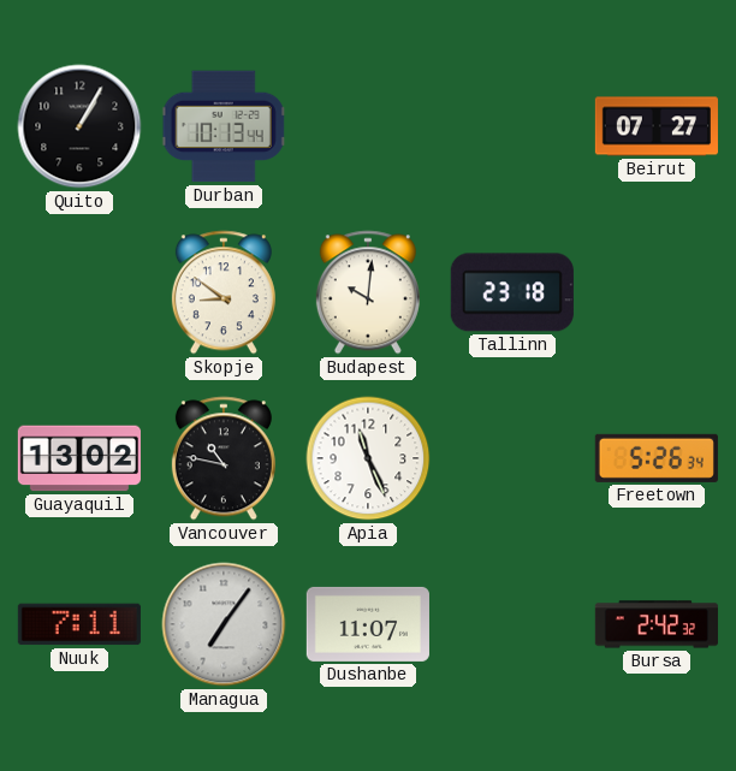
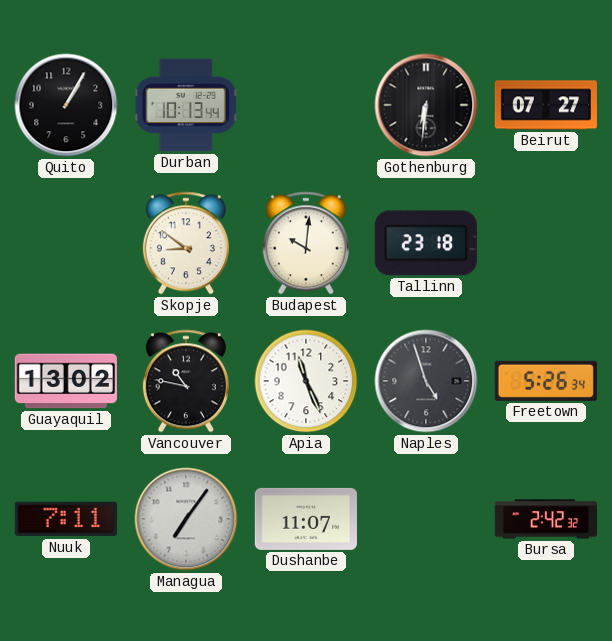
Gothenburg: none -> 6:31 (426, 105)
Naples: none -> 4:57 (426, 381)
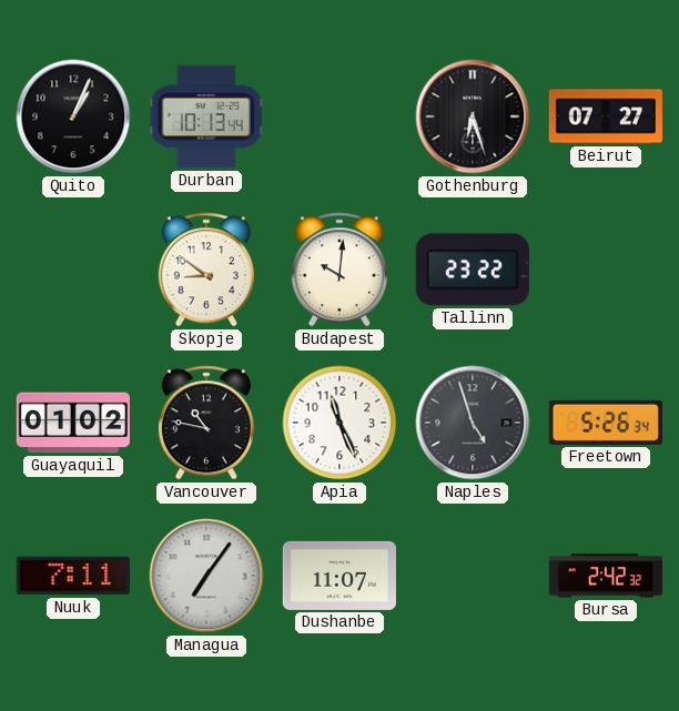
Quito: 1:05 -> 1:04 (73, 116)
Gothenburg: 6:31 -> 6:27 (473, 116)
Tallinn: 23:18 -> 23:22 (473, 270)
Guayaquil: 13:02 -> 01:02 (73, 423)
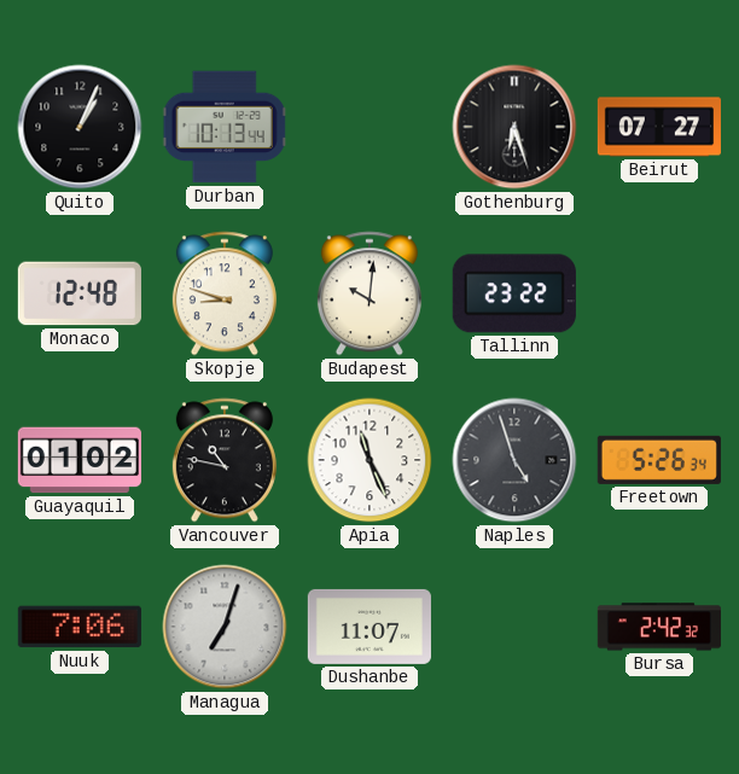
Monaco: none -> 12:48 (80, 293)
Skopje: 8:51 -> 8:48 (225, 293)
Nuuk: 7:11 -> 7:06 (80, 627)
Managua: 7:06 -> 7:03 (225, 627)
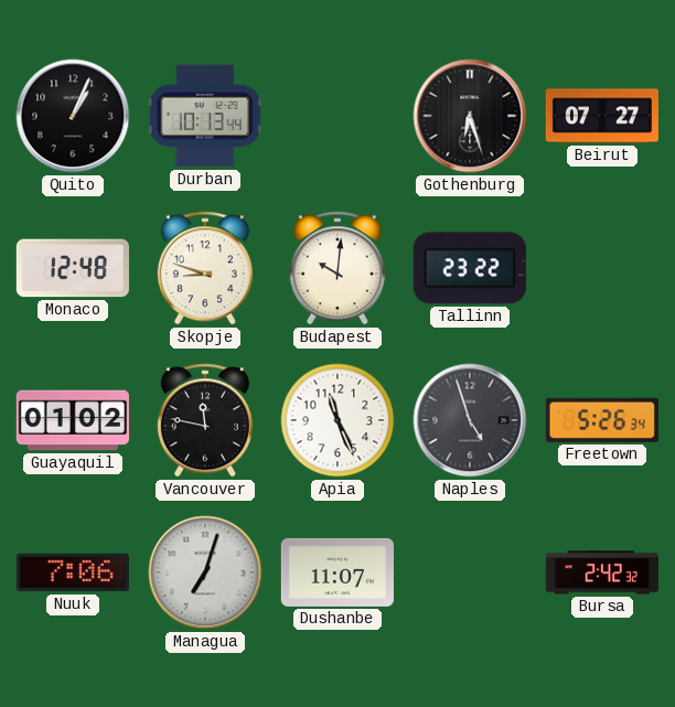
Vancouver: 10:47 -> 11:47 (205, 420)
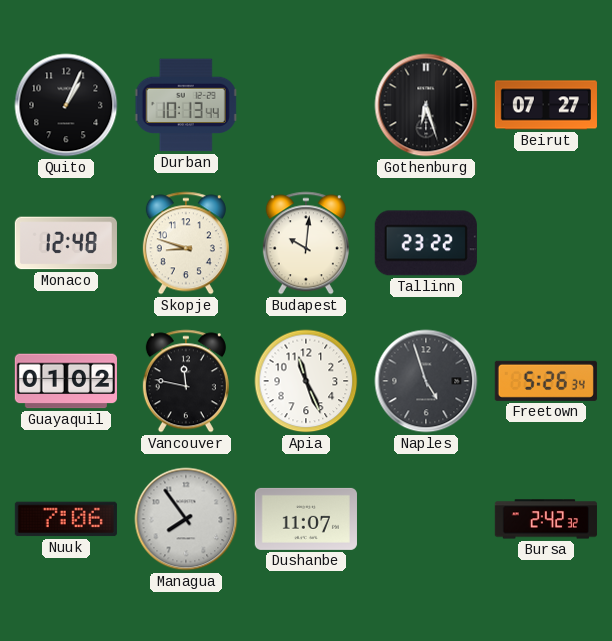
Managua: 7:03 -> 7:54 (186, 519)
